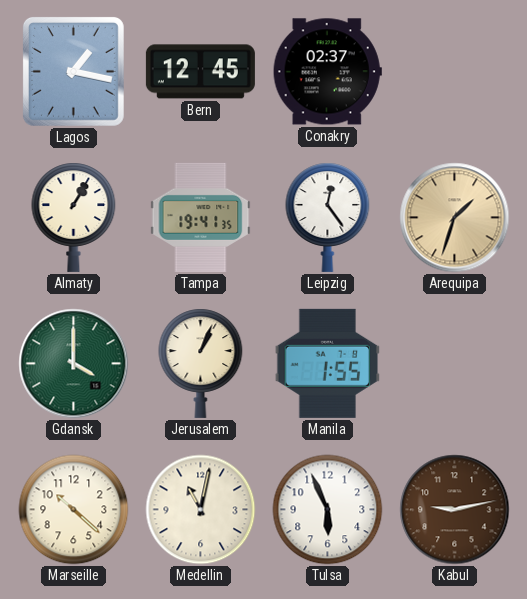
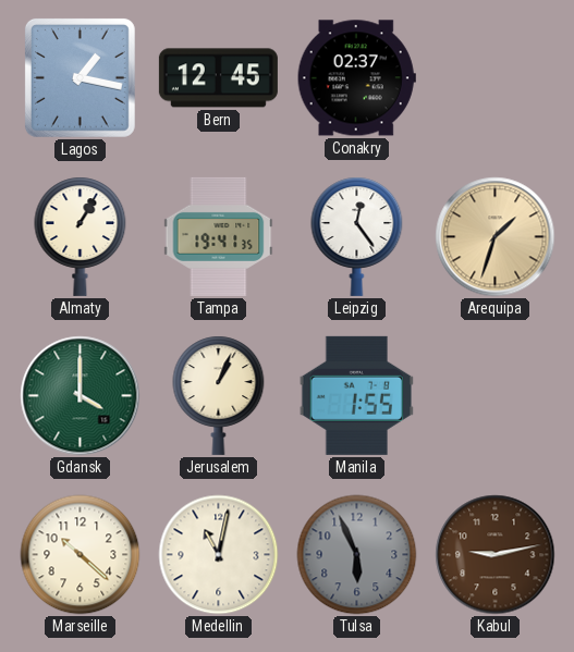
Tulsa dial: white -> grey (357, 555)
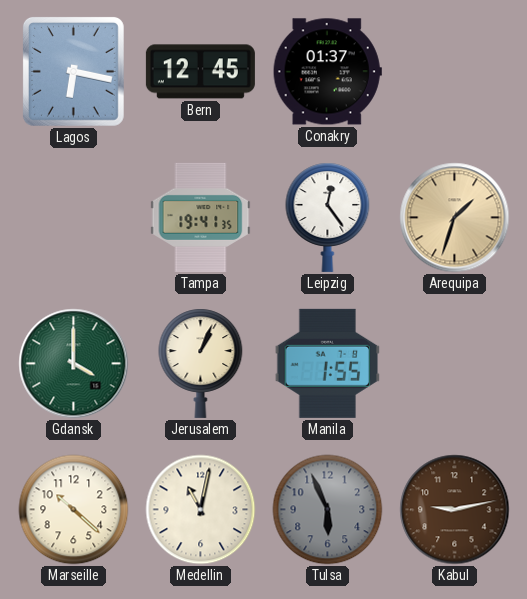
Lagos: 1:17 -> 6:17 (73, 71)
Conakry: 02:37 -> 01:37 (327, 72)
Almaty: 1:05 -> none (81, 236)
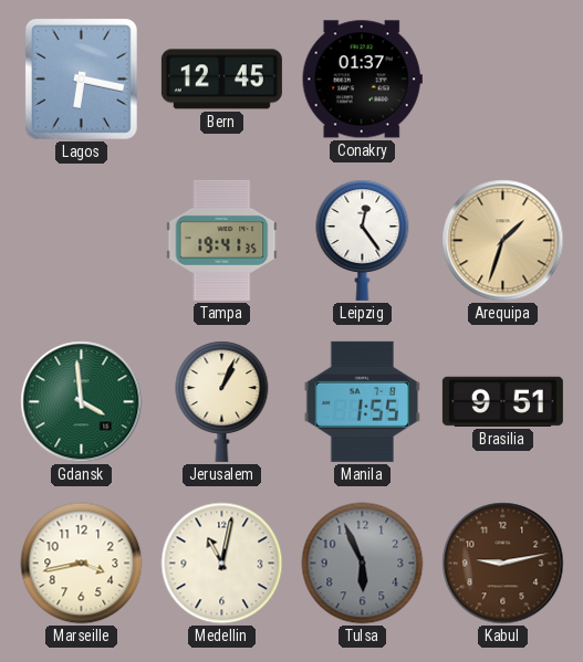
Gdansk: 4:00 -> 3:59 (82, 402)
Brasilia: none -> 9:51 (502, 401)
Marseille: 10:22 -> 3:43 (82, 564)
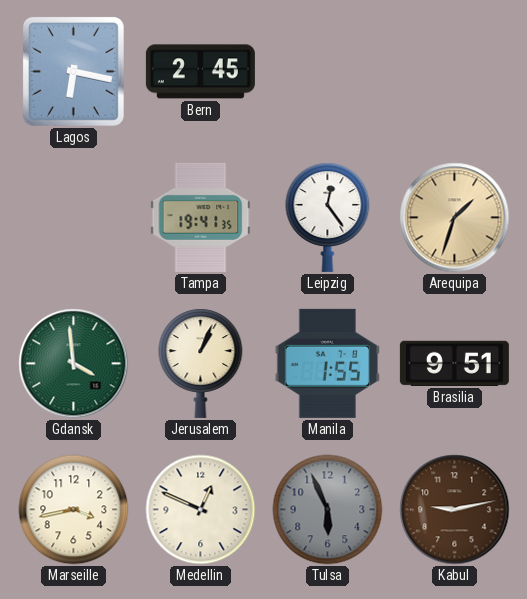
Bern: 12:45 -> 2:45 (200, 72)
Conakry: 01:37 -> none (362, 80)
Medellin: 11:02 -> 12:49 (201, 510)
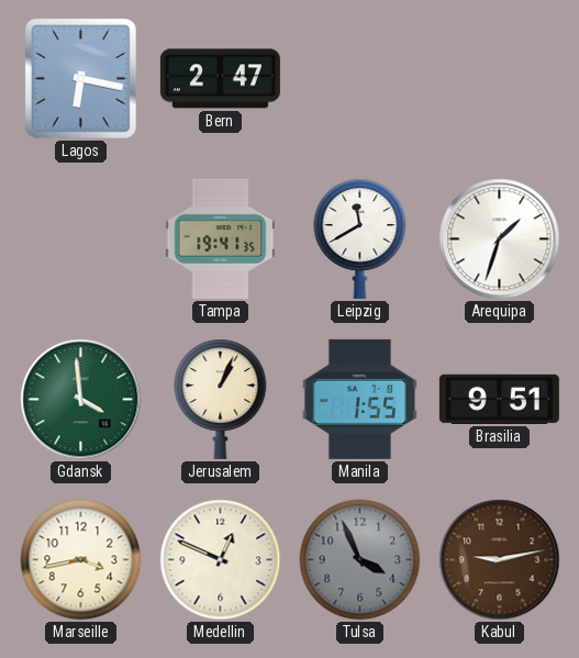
Bern: 2:45 -> 2:47 (220, 79)
Leipzig: 12:24 -> 11:40 (360, 238)
Arequipa dial: champagne -> white (500, 239)
Tulsa: 5:56 -> 3:56 (360, 560)
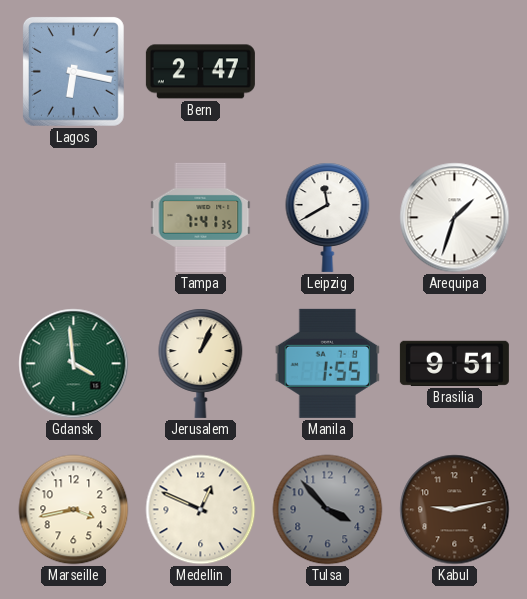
Tampa: 19:41 -> 7:41 (201, 217)
Tulsa: 3:56 -> 3:53 (328, 510)
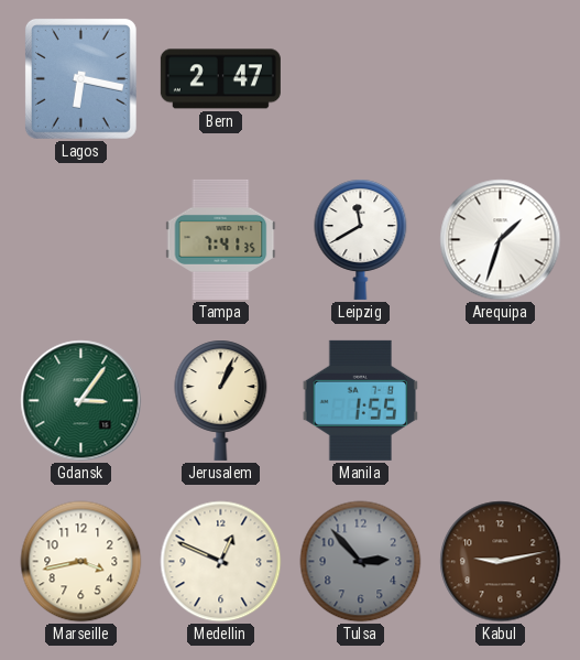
Gdansk: 3:59 -> 3:06 (81, 401)
Brasilia: 9:51 -> none (454, 363)
Tulsa: 3:53 -> 2:53 (361, 562)
